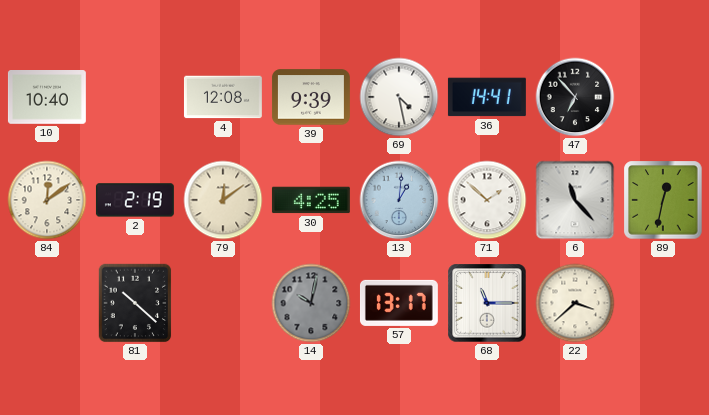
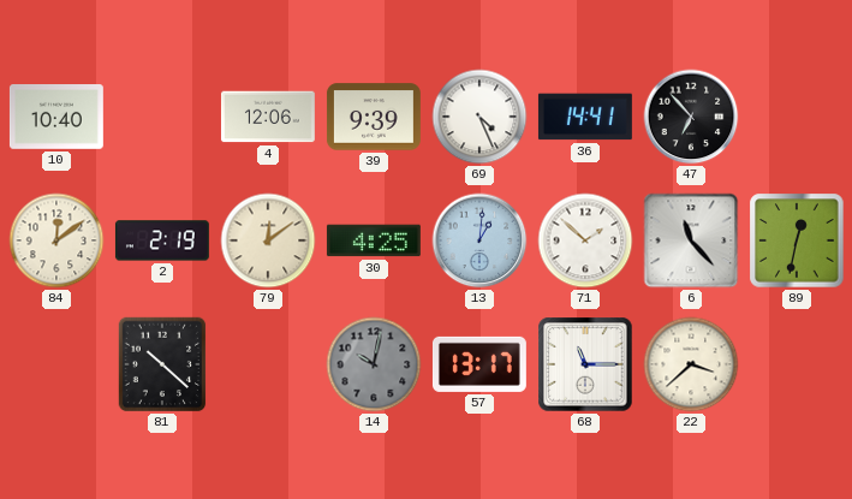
4: 12:08 -> 12:06 (268, 117)
69: 4:28 -> 4:26 (479, 117)
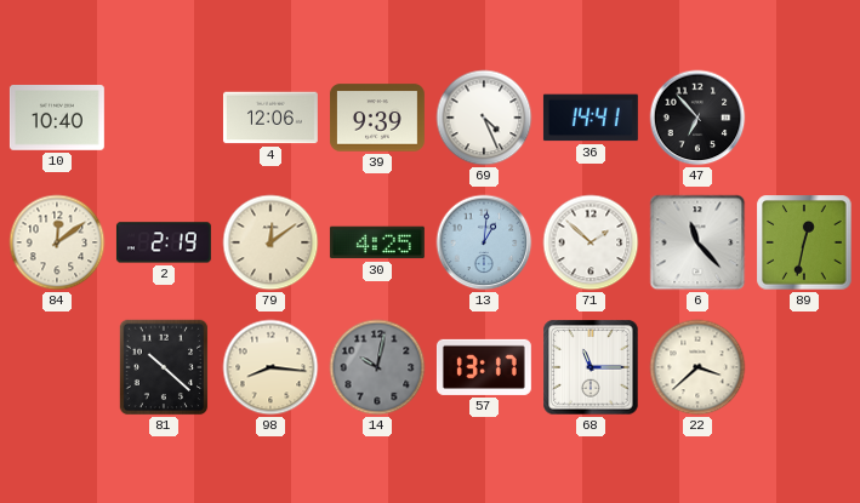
98: none -> 8:16 (270, 367)
